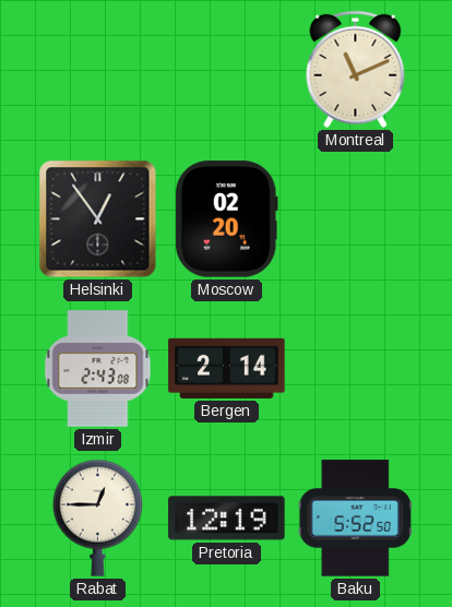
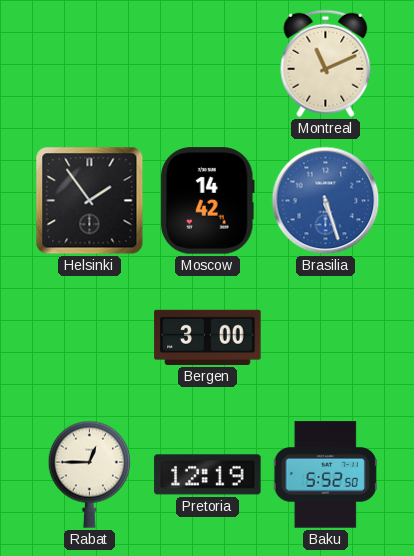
Helsinki: 12:54 -> 1:54 (90, 201)
Moscow: 02:20 -> 14:42 (207, 201)
Brasilia: none -> 5:27 (326, 201)
Izmir: 2:43 -> none (98, 369)
Bergen: 2:14 -> 3:00 (208, 337)
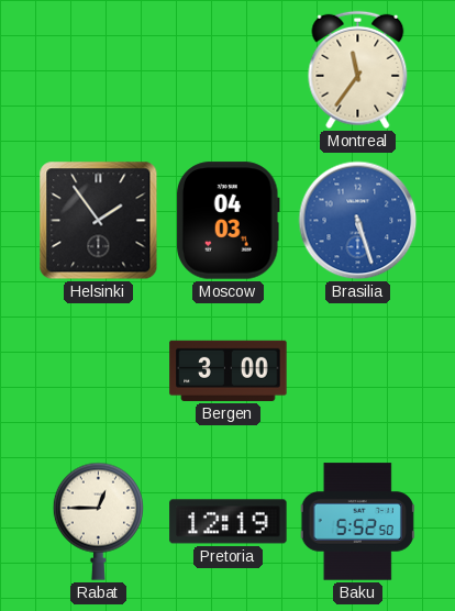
Montreal: 11:11 -> 11:36 (358, 70)
Moscow: 14:42 -> 04:03 (227, 221)
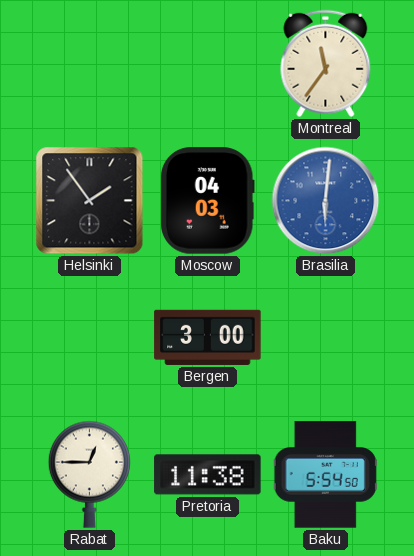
Brasilia: 5:27 -> 6:01 (326, 201)
Pretoria: 12:19 -> 11:38 (208, 475)
Baku: 5:52 -> 5:54 (325, 475)
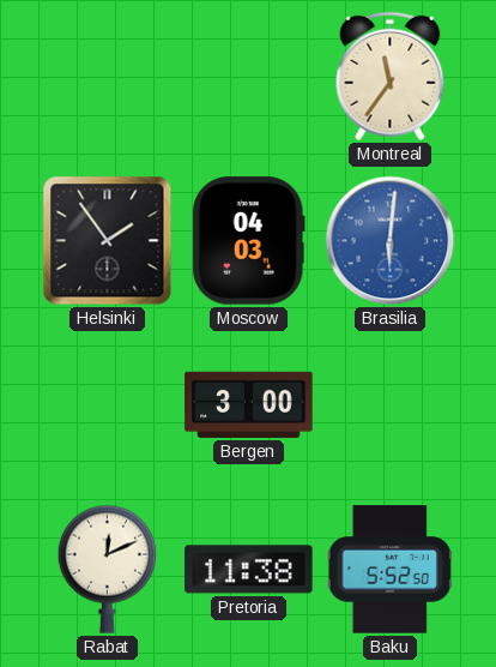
Rabat: 12:45 -> 12:11 (107, 569)
Baku: 5:54 -> 5:52 (389, 570)
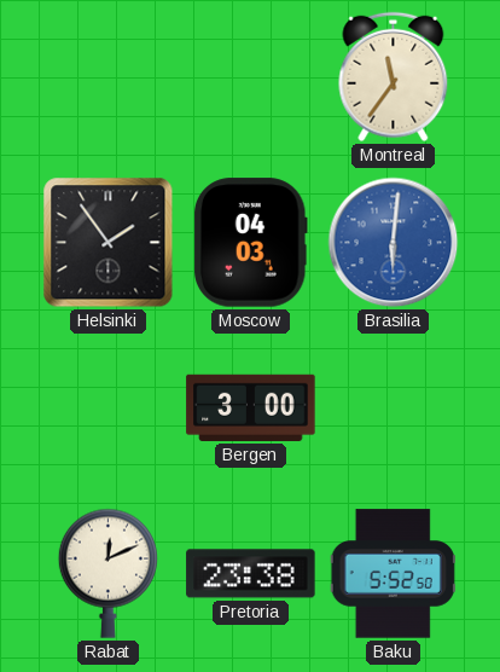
Pretoria: 11:38 -> 23:38 (251, 574)
